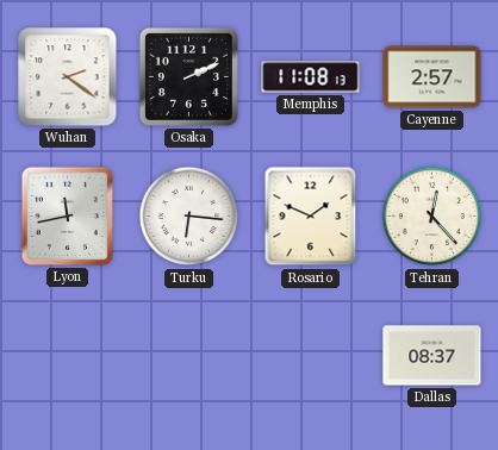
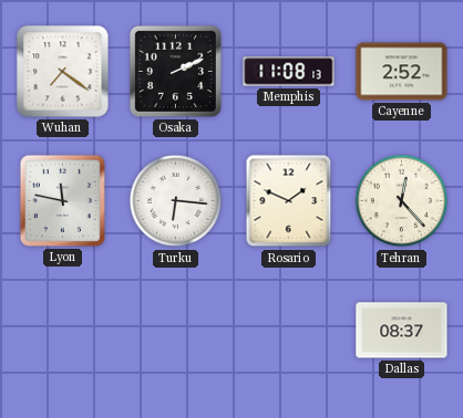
Wuhan: 2:21 -> 7:21 (63, 72)
Cayenne: 2:57 -> 2:52 (402, 72)
Lyon: 11:43 -> 11:47 (62, 200)
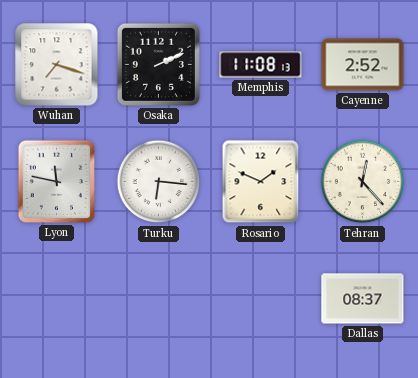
Wuhan: 7:21 -> 7:18 (57, 65)
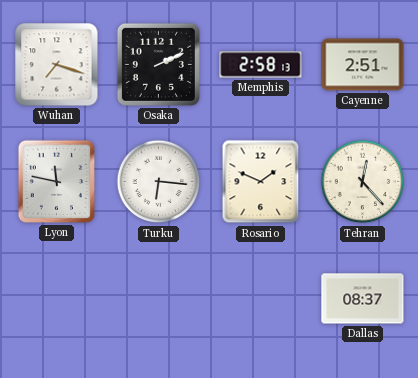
Memphis: 11:08 -> 2:58 (261, 65)
Cayenne: 2:52 -> 2:51 (363, 65)
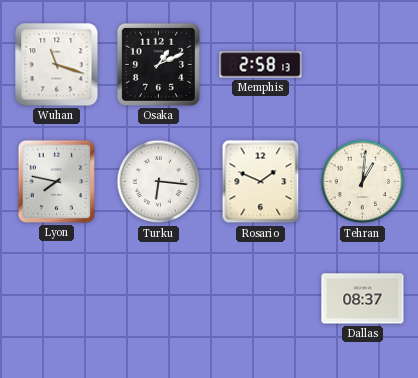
Wuhan: 7:18 -> 11:18 (57, 65)
Osaka: 2:11 -> 1:11 (158, 64)
Cayenne: 2:51 -> none (363, 65)
Lyon: 11:47 -> 7:47 (56, 181)
Tehran: 12:23 -> 1:01 (363, 182)
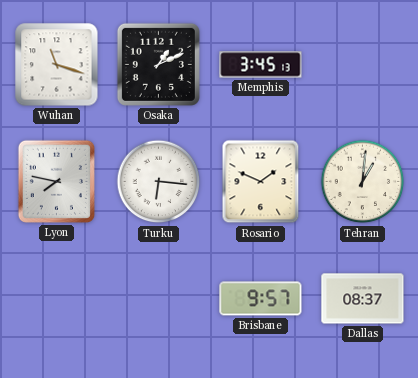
Memphis: 2:58 -> 3:45 (261, 65)
Brisbane: none -> 9:57 (261, 299)
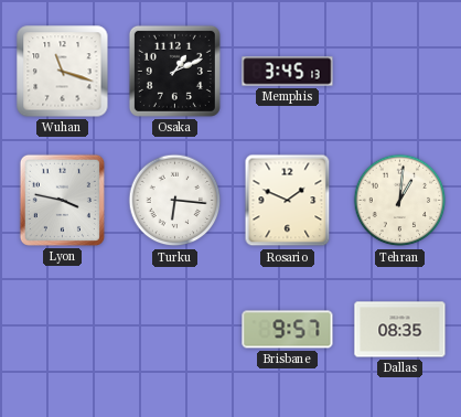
Lyon: 7:47 -> 3:47 (62, 200)
Dallas: 08:37 -> 08:35 (400, 330)
